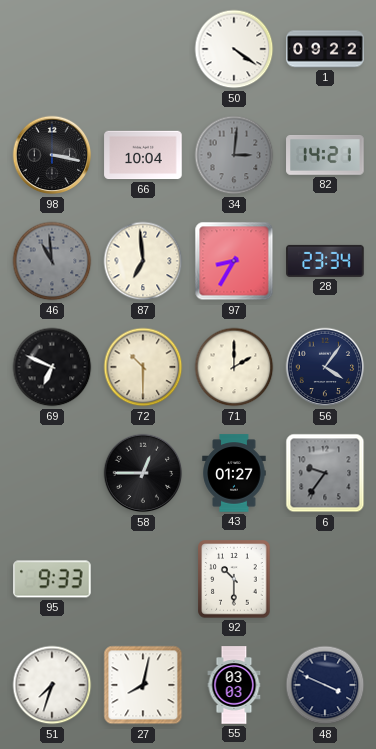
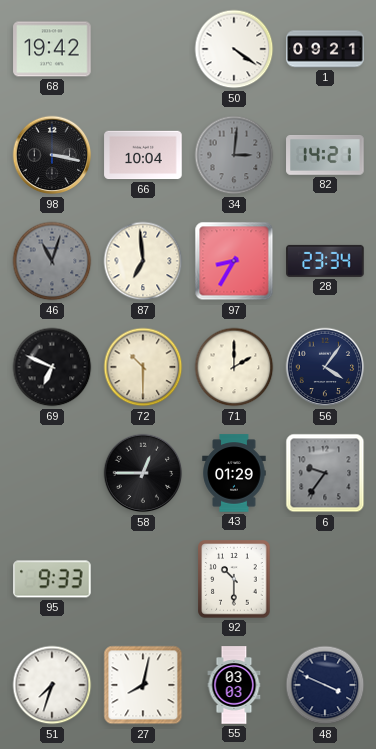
68: none -> 19:42 (52, 49)
1: 09:22 -> 09:21 (325, 49)
46: 10:59 -> 11:03 (52, 261)
43: 01:27 -> 01:29 (234, 473)
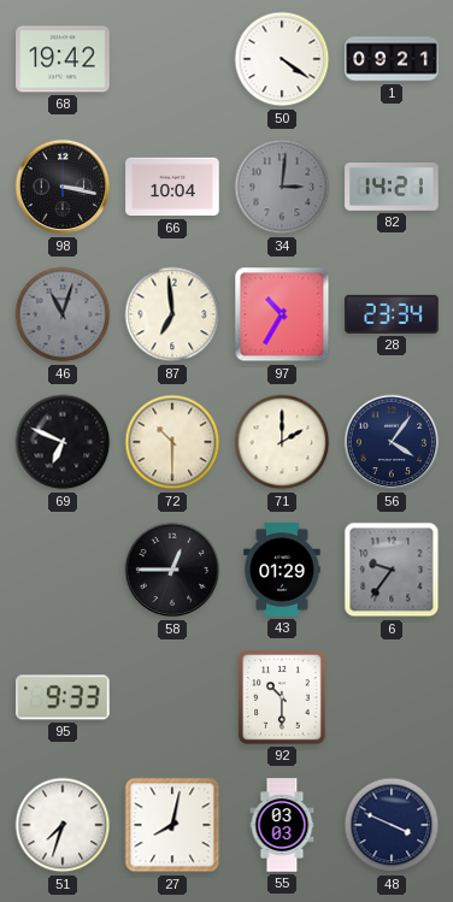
97: 8:35 -> 10:35 (282, 314)
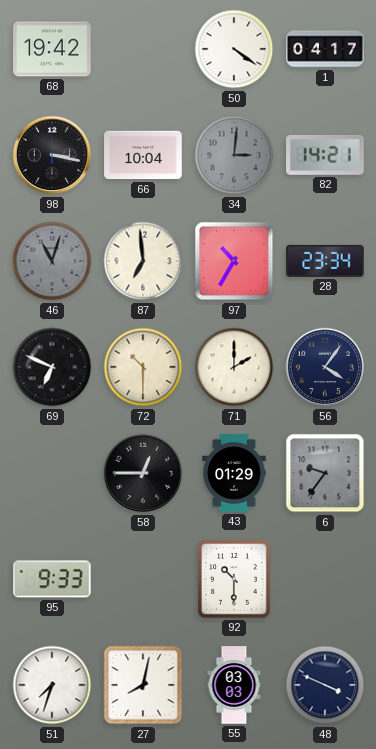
1: 09:21 -> 04:17 (325, 49)
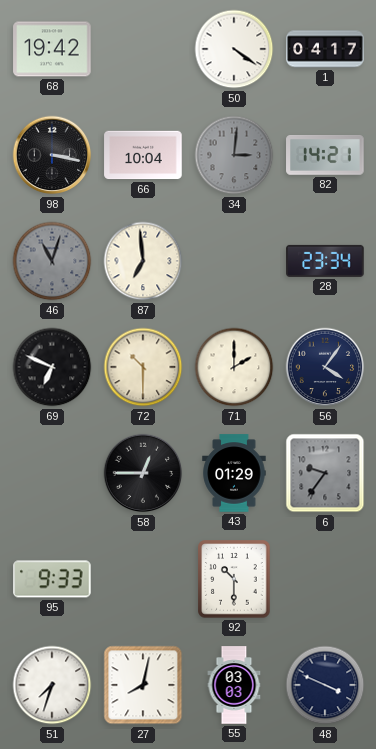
97: 10:35 -> none (234, 261)
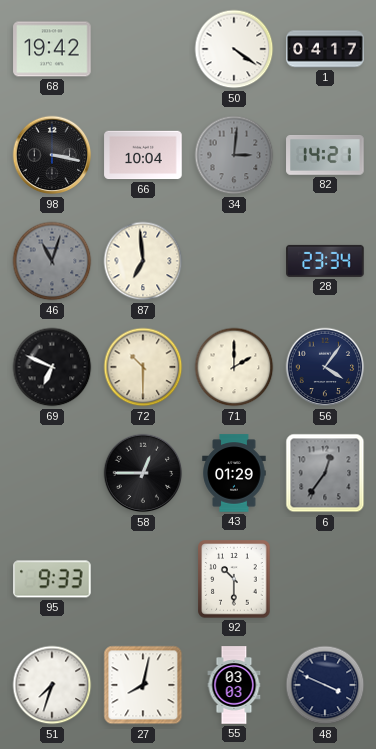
6: 9:36 -> 12:36 (325, 473)
